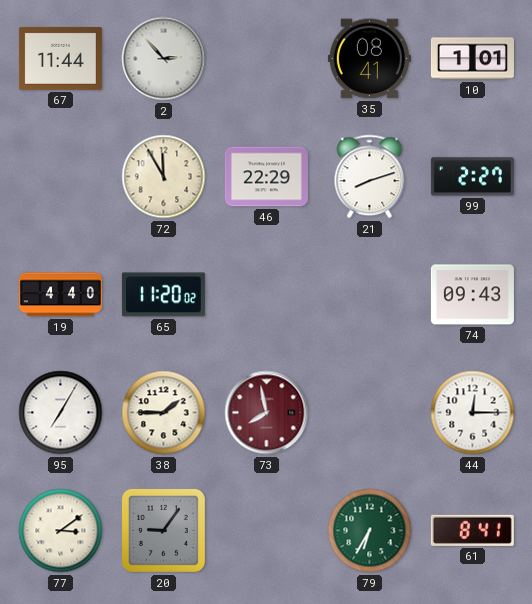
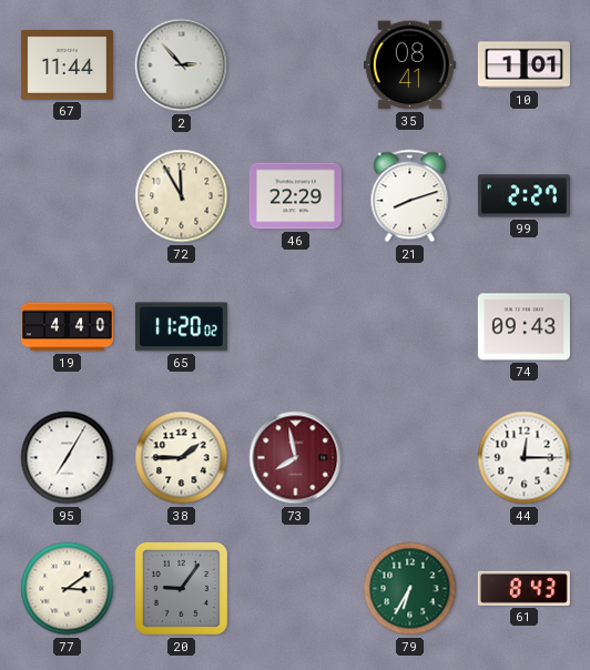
61: 8:41 -> 8:43 (523, 588)
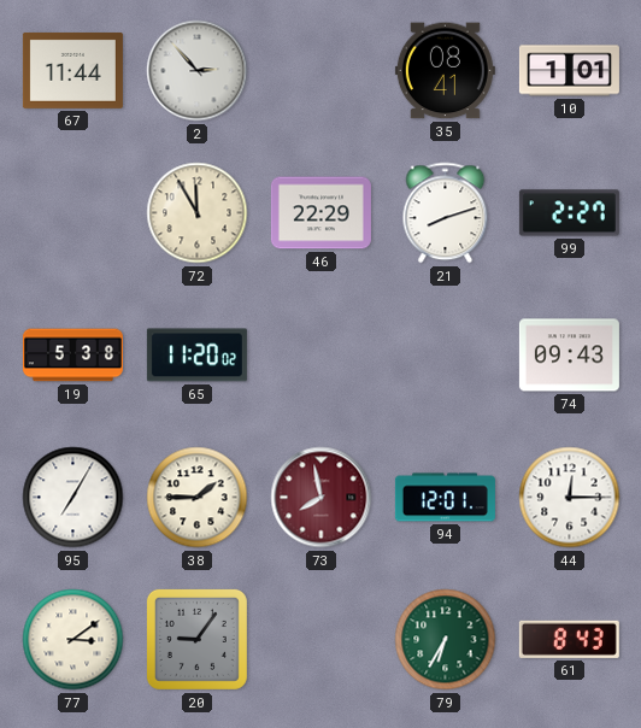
19: 4:40 -> 5:38 (72, 356)
94: none -> 12:01 (445, 498)
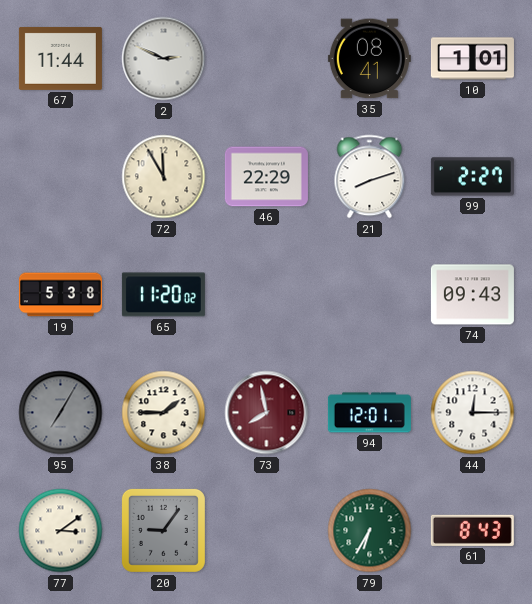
2: 2:53 -> 2:49 (164, 59)
95 dial: white -> grey (61, 413)
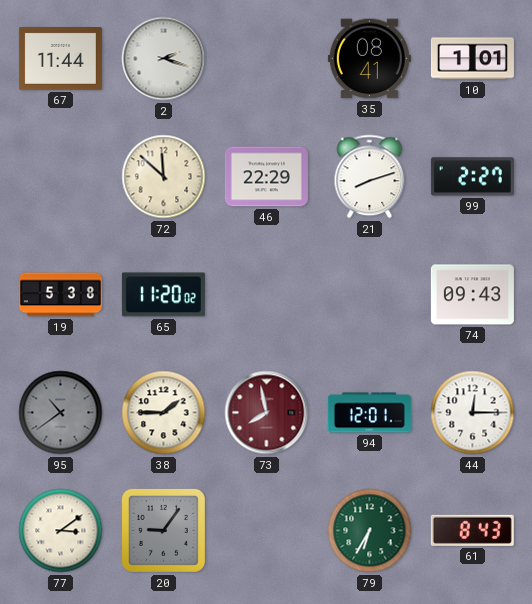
2: 2:49 -> 2:18 (164, 59)
72: 11:55 -> 11:52 (164, 177)
95: 7:05 -> 10:39 (61, 413)
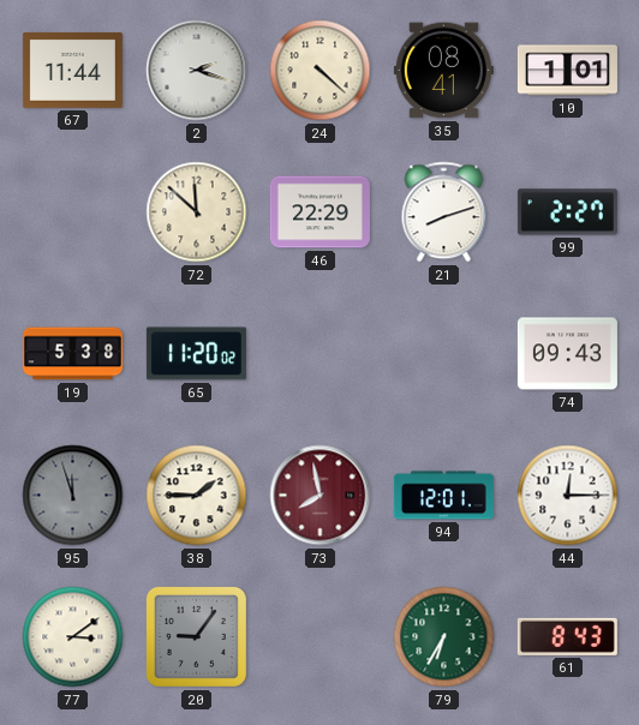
24: none -> 4:22 (321, 71)
95: 10:39 -> 11:57 (73, 496)
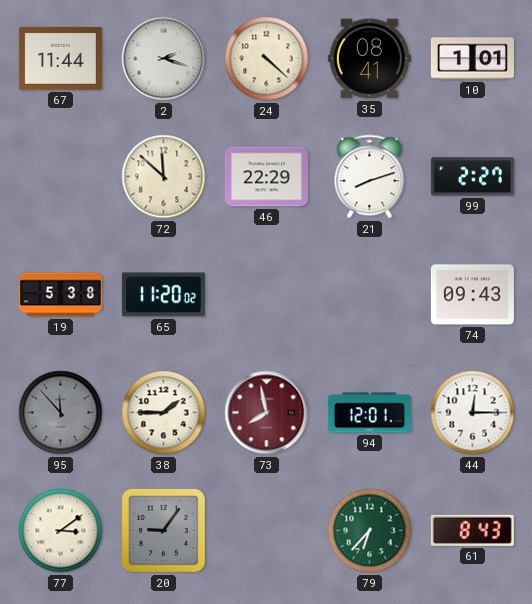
95: 11:57 -> 11:53 (61, 413)
79: 6:35 -> 6:37 (370, 531)
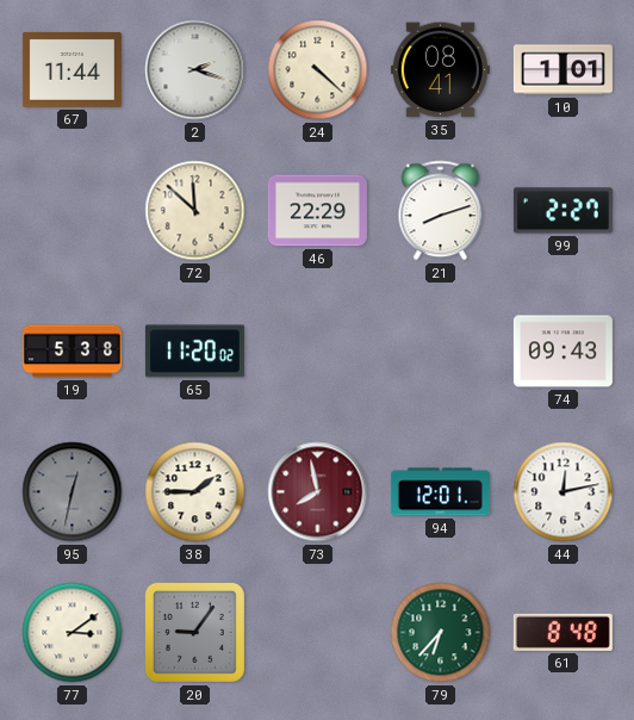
95: 11:53 -> 12:32 (73, 492)
44: 12:15 -> 12:13 (564, 492)
61: 8:43 -> 8:48 (562, 632)
